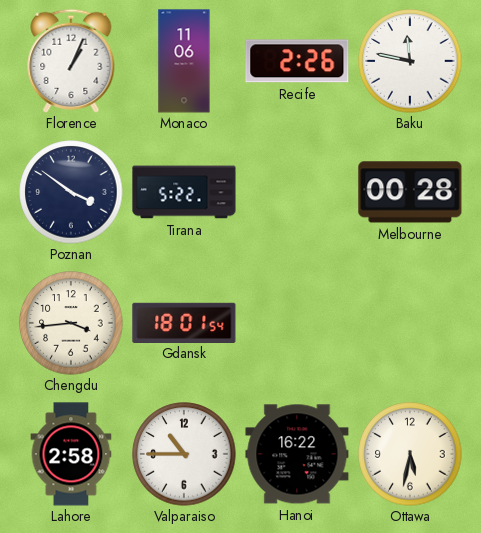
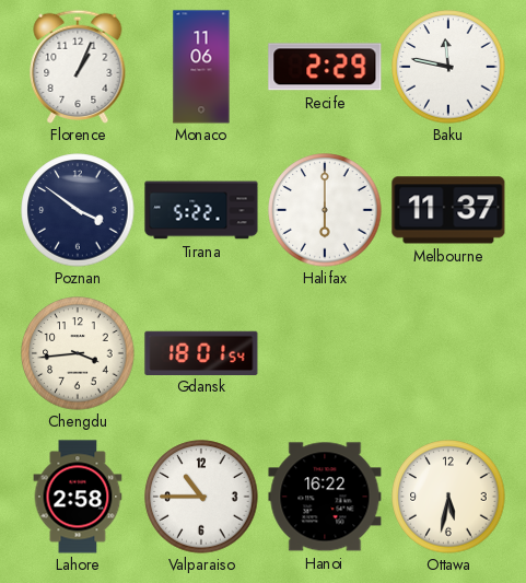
Recife: 2:26 -> 2:29 (325, 67)
Halifax: none -> 6:00 (325, 210)
Melbourne: 00:28 -> 11:37 (448, 210)
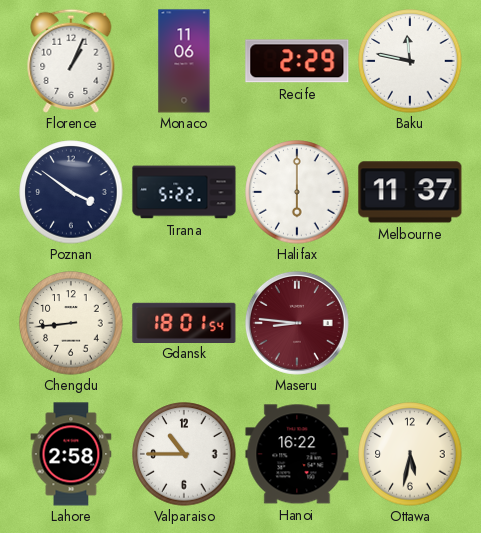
Chengdu: 3:44 -> 8:44 (71, 323)
Maseru: none -> 8:46 (297, 323)
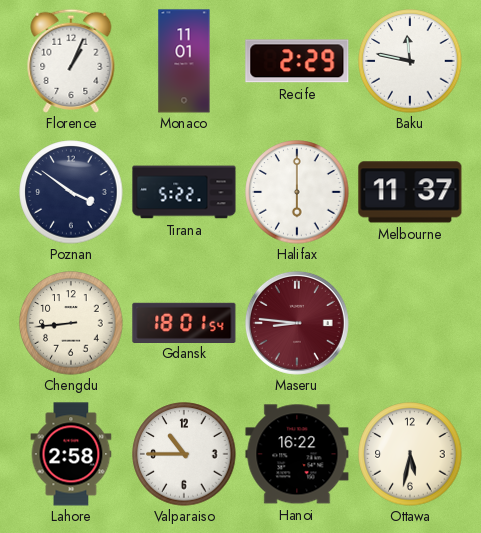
Monaco: 11:06 -> 11:01 (184, 61)
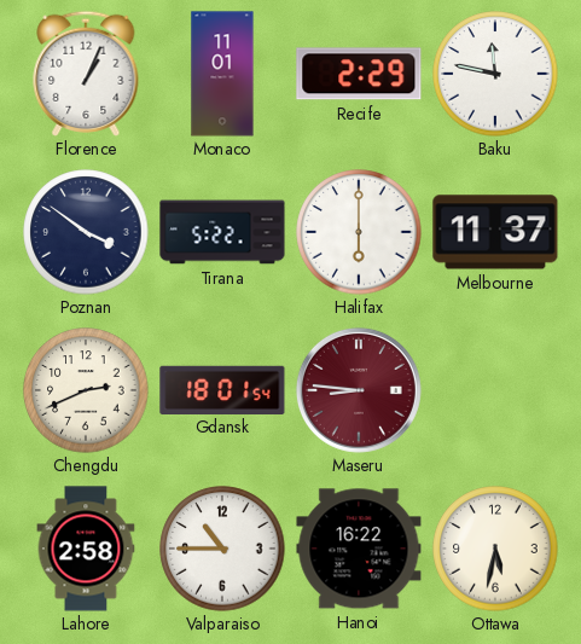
Chengdu: 8:44 -> 2:41 (86, 390)
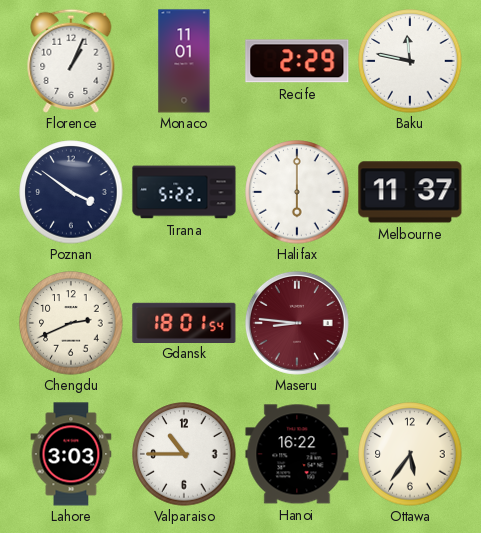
Lahore: 2:58 -> 3:03 (71, 454)
Ottawa: 5:32 -> 5:36 (410, 454)
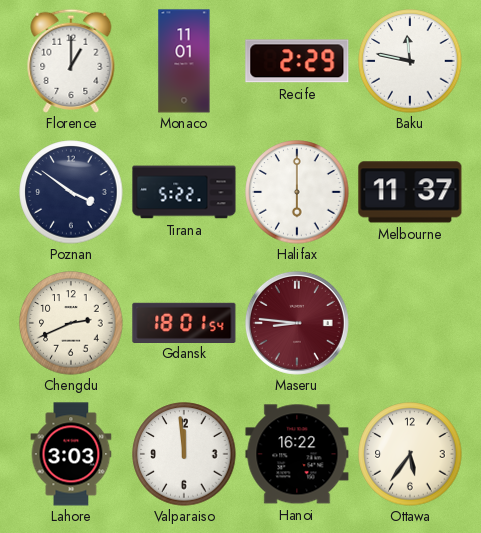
Florence: 1:04 -> 1:00 (71, 61)
Valparaiso: 10:45 -> 11:59 (184, 454)
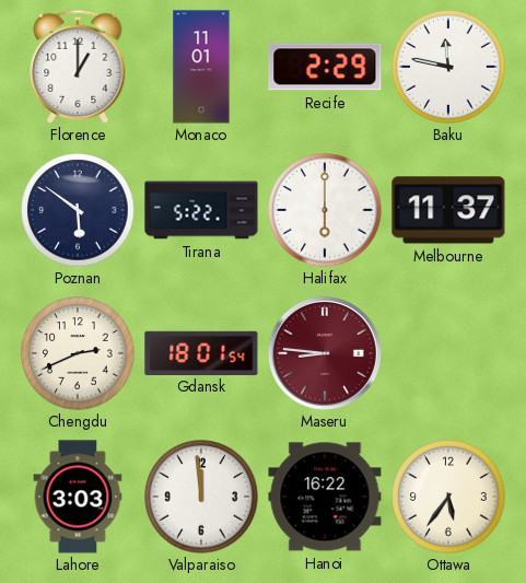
Poznan: 3:51 -> 5:51 (78, 210)
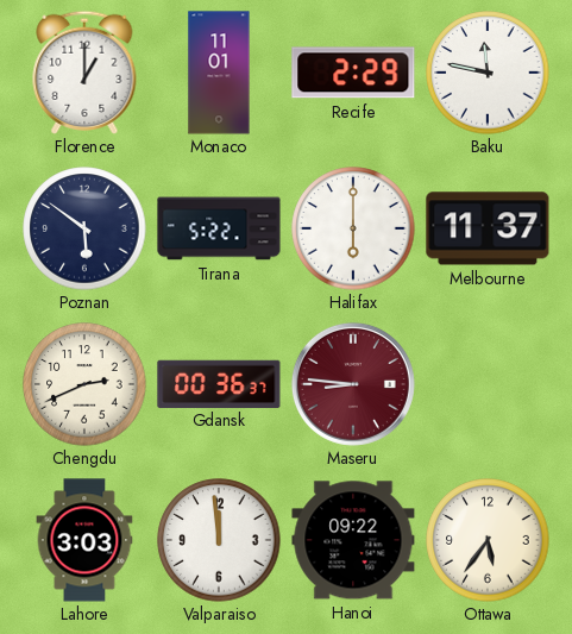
Gdansk: 18:01 -> 00:36 (219, 383)
Hanoi: 16:22 -> 09:22 (353, 540)
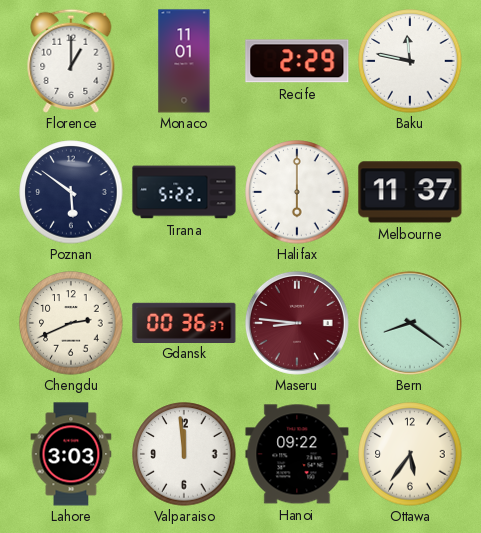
Bern: none -> 8:21 (410, 323)
